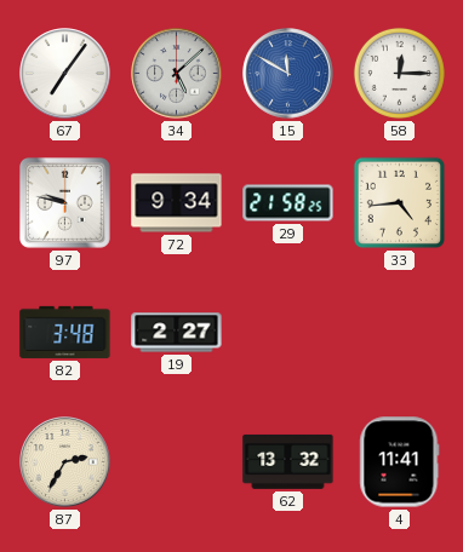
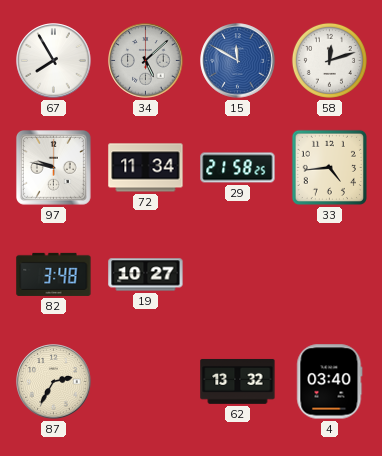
67: 7:06 -> 7:55 (54, 61)
58: 12:15 -> 12:12 (329, 60)
72: 9:34 -> 11:34 (146, 168)
19: 2:27 -> 10:27 (146, 275)
4: 11:41 -> 03:40 (330, 382)
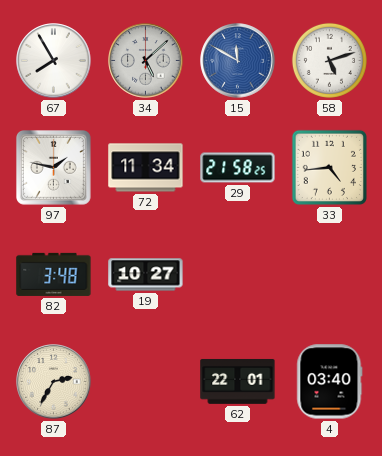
58: 12:12 -> 5:12 (329, 60)
97: 9:47 -> 1:47 (54, 168)
62: 13:32 -> 22:01 (238, 382)
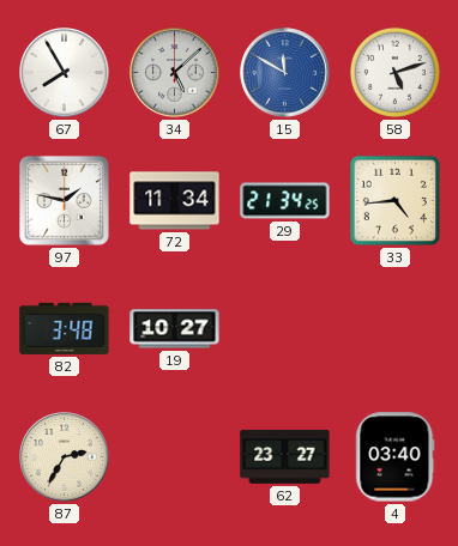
29: 21:58 -> 21:34 (285, 201)
62: 22:01 -> 23:27 (285, 457)
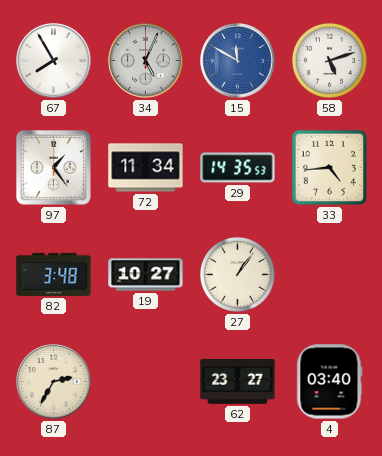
34: 5:08 -> 5:04 (146, 61)
97: 1:47 -> 1:24 (54, 168)
29: 21:34 -> 14:35 (238, 168)
27: none -> 1:06 (237, 274)
